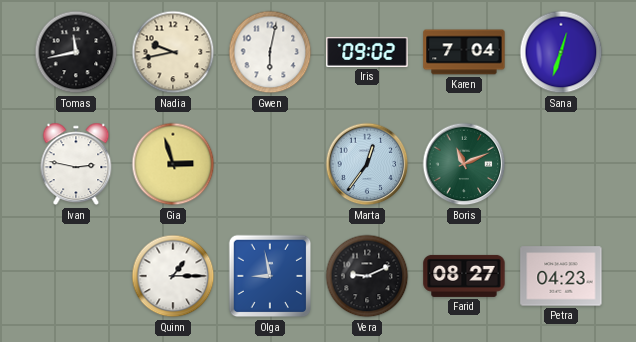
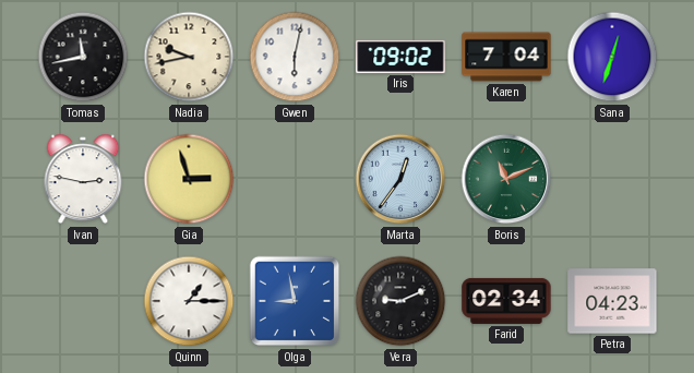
Farid: 08:27 -> 02:34 (506, 301)
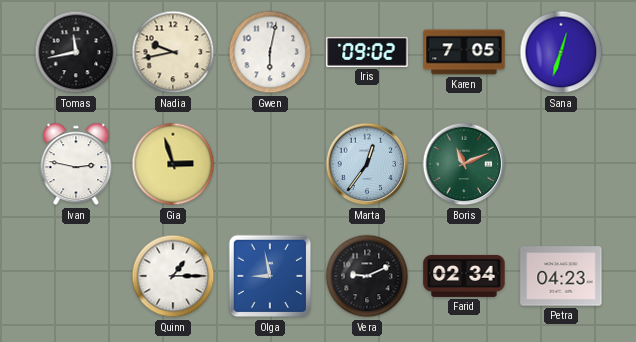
Karen: 7:04 -> 7:05 (464, 52)
